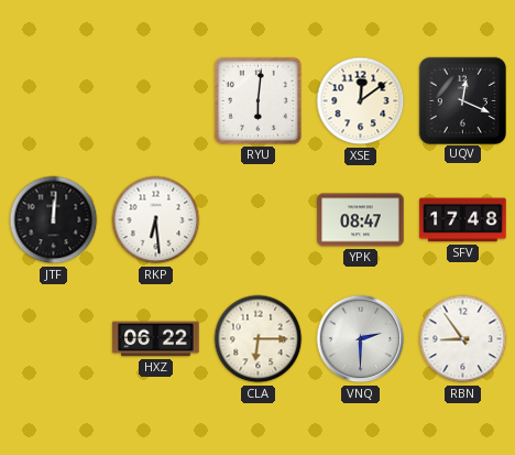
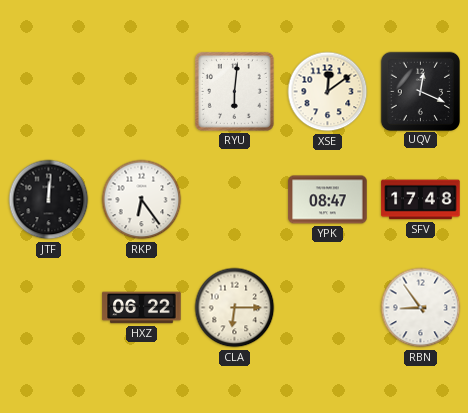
RKP: 6:29 -> 6:24 (142, 200)
VNQ: 2:30 -> none (361, 339)
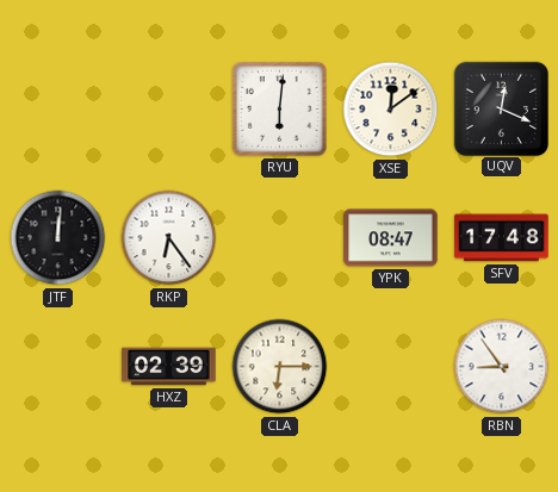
HXZ: 06:22 -> 02:39 (169, 367)
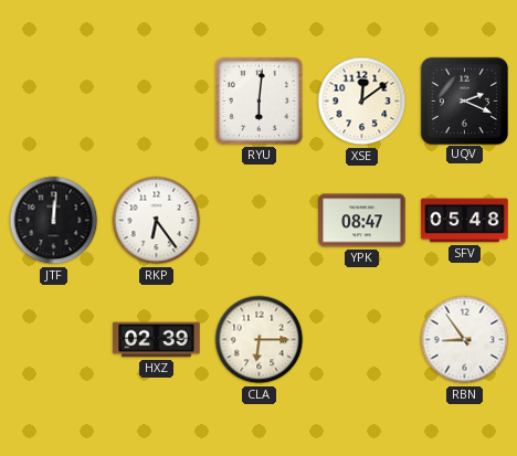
UQV: 12:19 -> 2:19 (464, 100)
SFV: 17:48 -> 05:48 (465, 221)
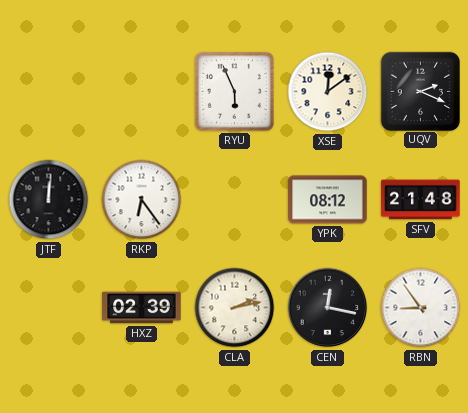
RYU: 6:01 -> 5:56 (234, 91)
YPK: 08:47 -> 08:12 (328, 200)
SFV: 05:48 -> 21:48 (421, 200)
CLA: 6:15 -> 2:13 (235, 308)
CEN: none -> 12:17 (328, 308)
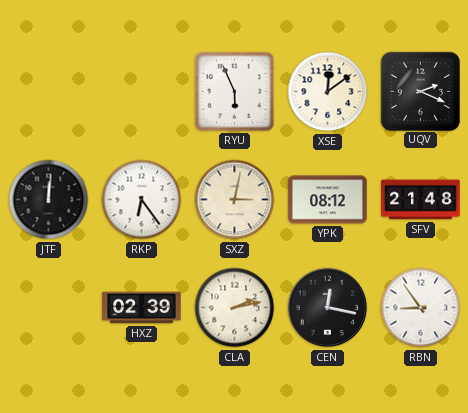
SXZ: none -> 3:02 (235, 200)
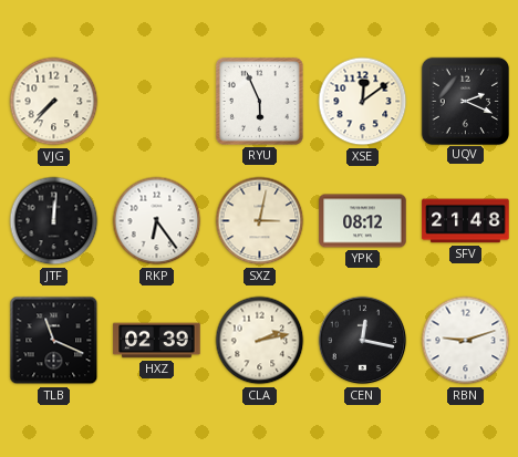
VJG: none -> 7:37 (54, 102)
TLB: none -> 11:19 (54, 341)
RBN: 8:54 -> 9:12 (466, 341)
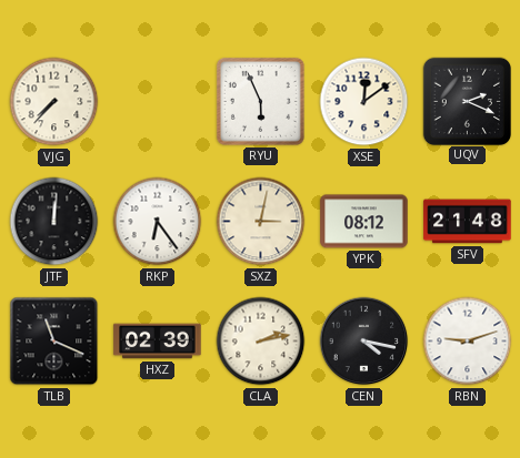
CEN: 12:17 -> 4:17 (364, 342)
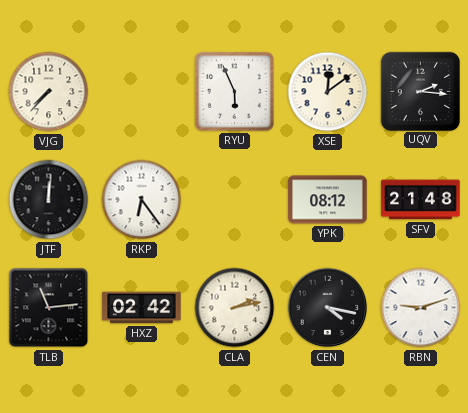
UQV: 2:19 -> 2:16 (420, 91)
SXZ: 3:02 -> none (261, 222)
TLB: 11:19 -> 11:14 (49, 308)
HXZ: 02:39 -> 02:42 (142, 308)
